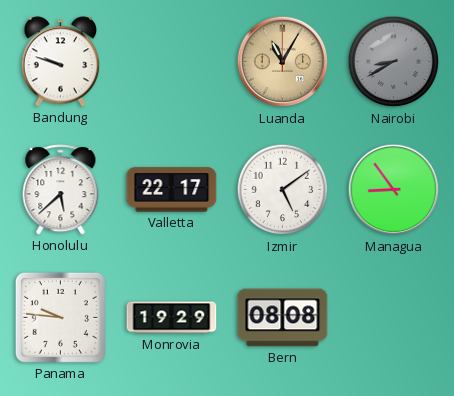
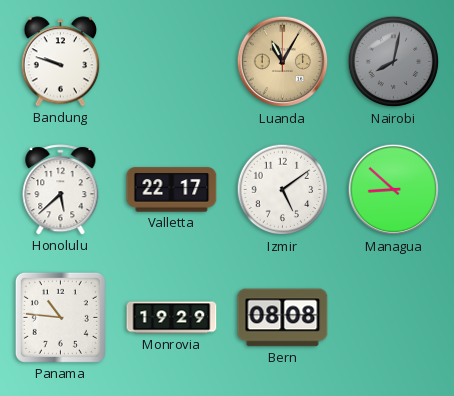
Nairobi: 8:40 -> 8:02 (394, 62)
Managua: 8:54 -> 8:52 (394, 190)
Panama: 9:46 -> 10:46 (60, 317)
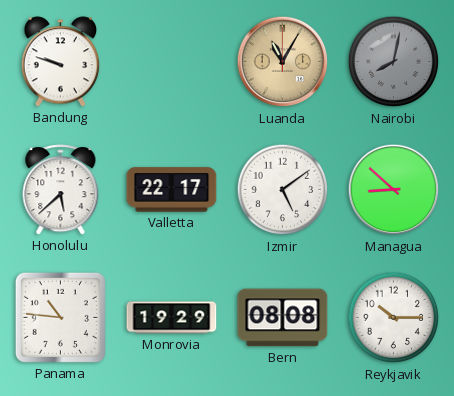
Reykjavik: none -> 10:15 (394, 318)
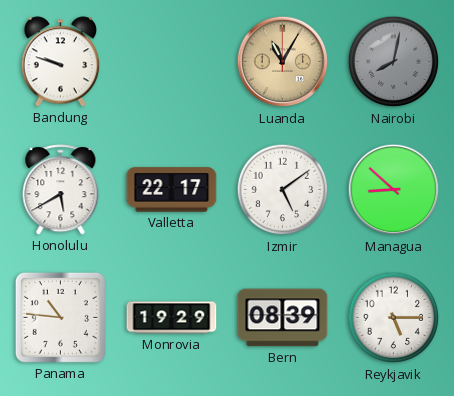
Honolulu: 5:38 -> 5:40 (61, 190)
Bern: 08:08 -> 08:39 (283, 318)
Reykjavik: 10:15 -> 5:15 (394, 318)
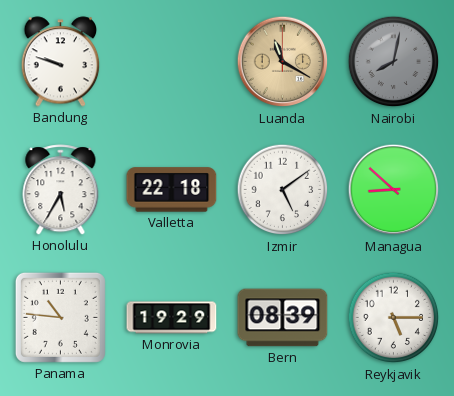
Luanda: 11:05 -> 11:20 (283, 62)
Honolulu: 5:40 -> 5:35 (61, 190)
Valletta: 22:17 -> 22:18 (172, 190)
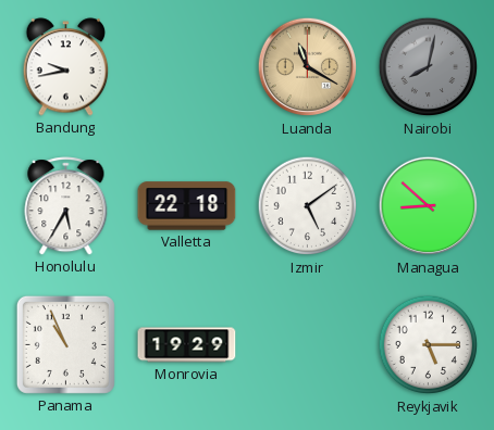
Bandung: 9:48 -> 9:43 (66, 67)
Panama: 10:46 -> 10:56 (65, 344)
Bern: 08:39 -> none (283, 318)
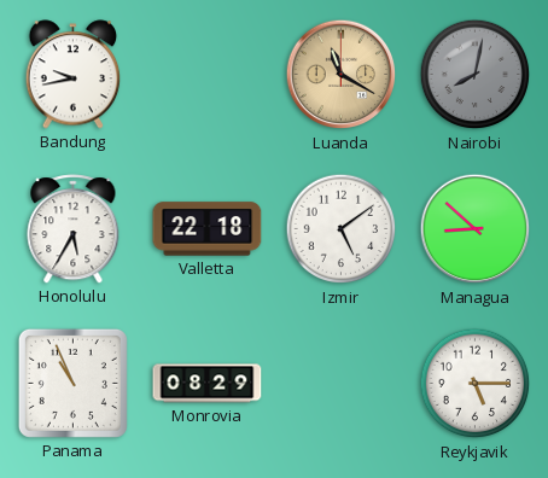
Monrovia: 19:29 -> 08:29 (208, 384)
